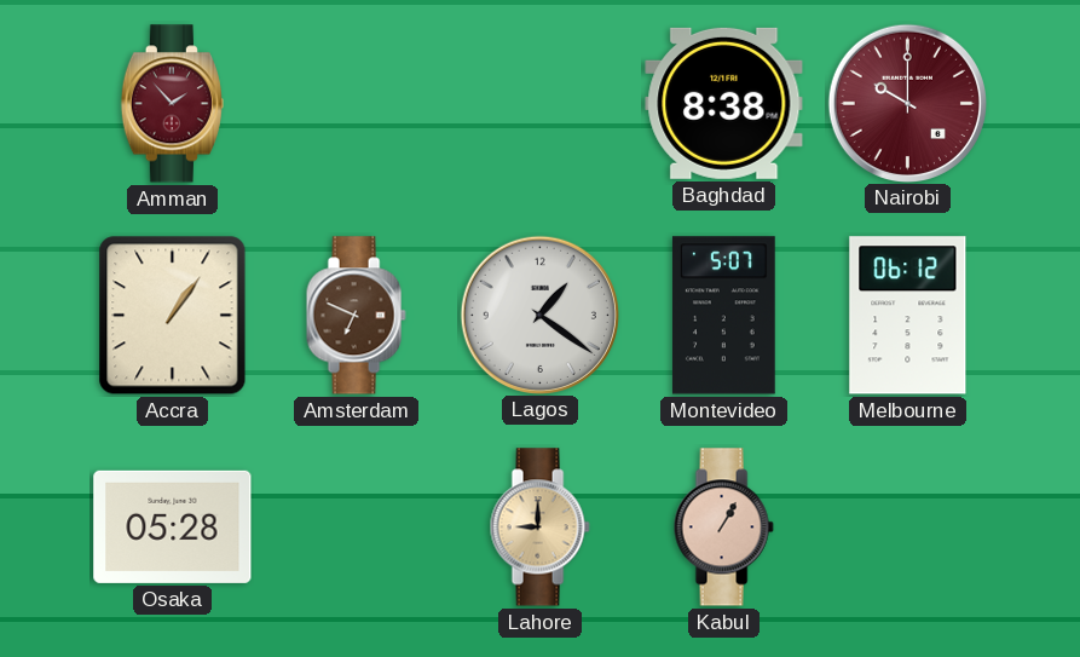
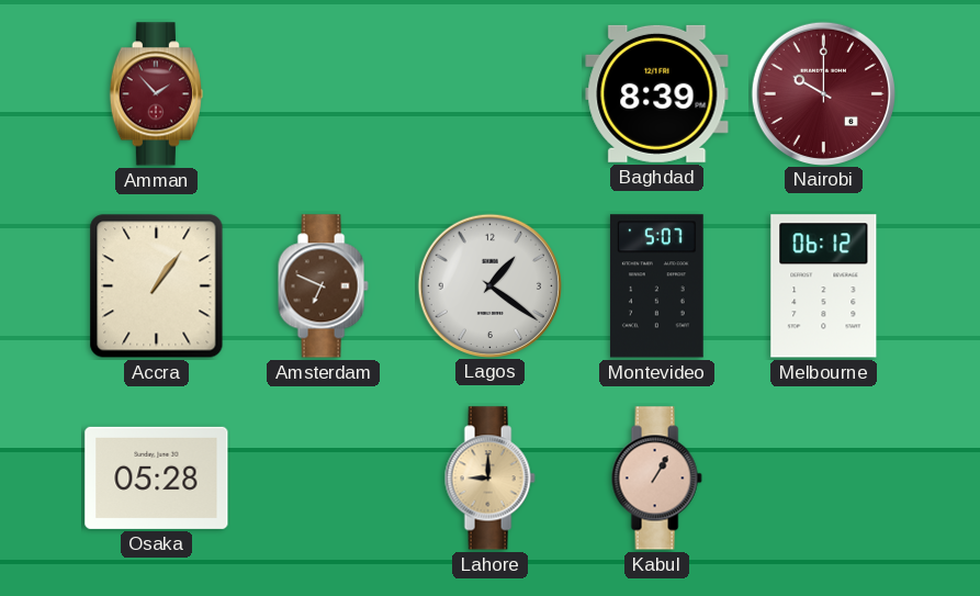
Baghdad: 8:38 -> 8:39 (657, 93)
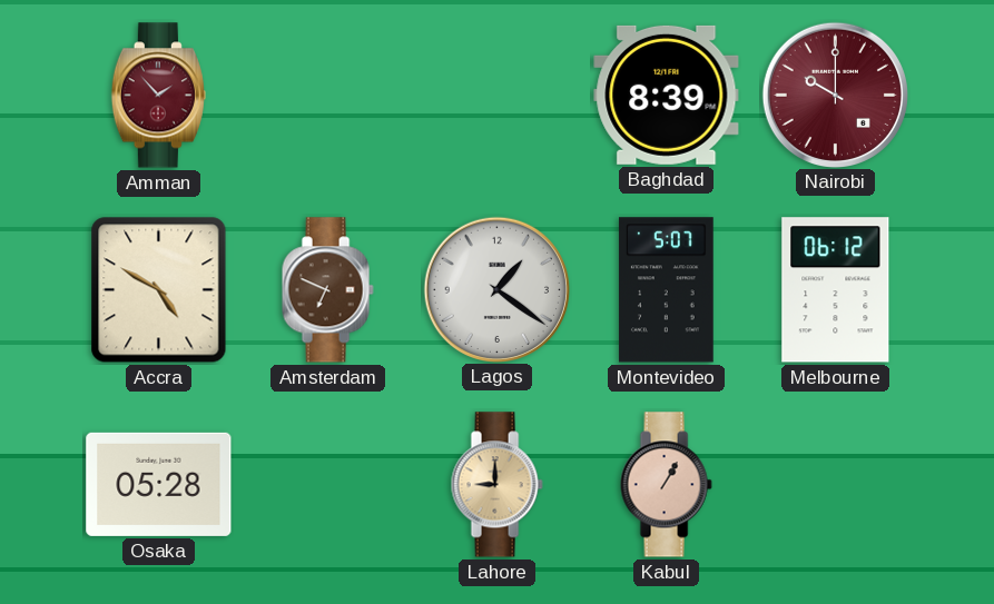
Accra: 1:06 -> 4:50 (159, 290)
